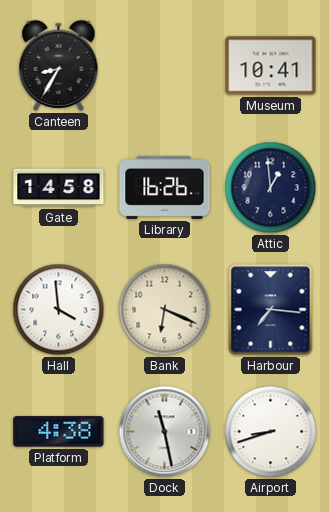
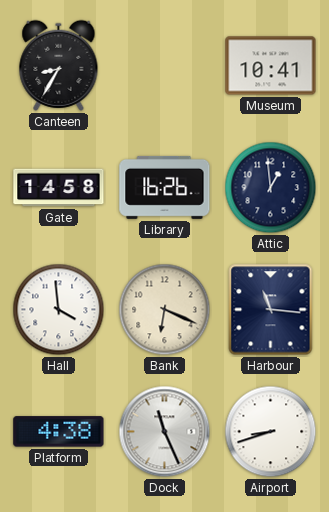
Harbour: 7:16 -> 11:16 (271, 310)
Dock: 11:28 -> 11:26 (165, 432)
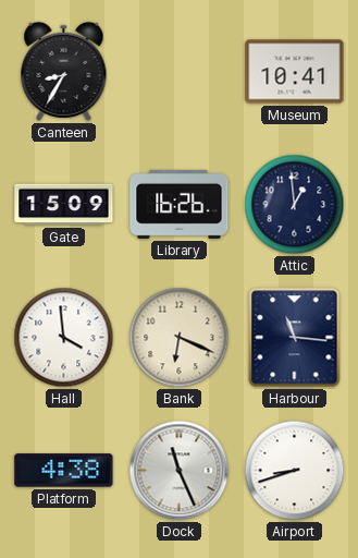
Gate: 14:58 -> 15:09 (64, 205)
